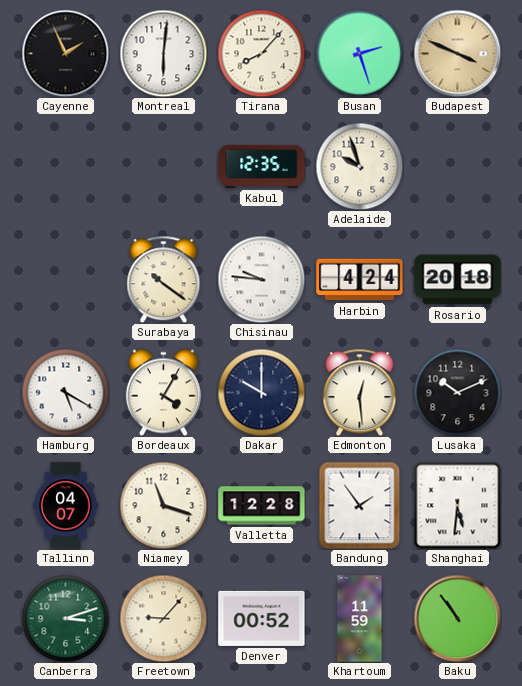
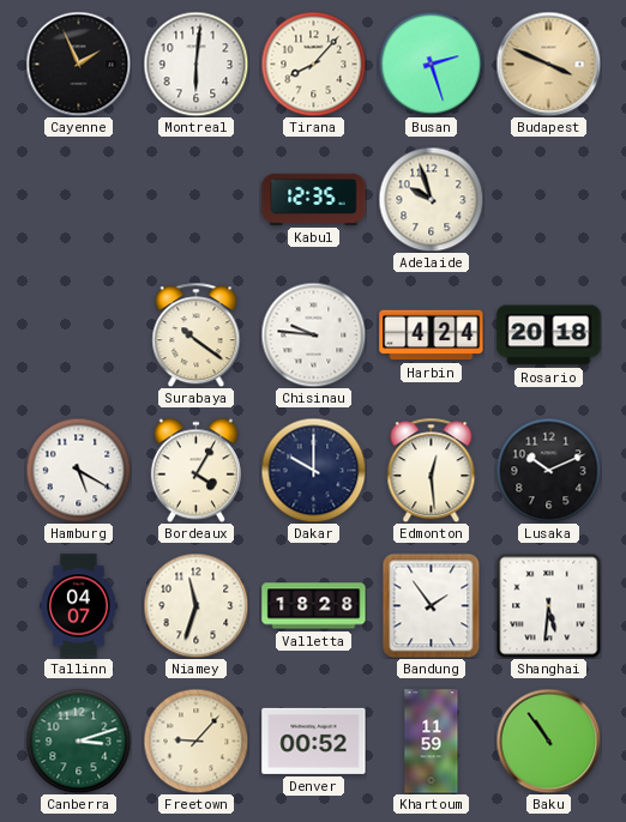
Niamey: 11:18 -> 11:33 (195, 605)
Valletta: 12:28 -> 18:28 (314, 606)
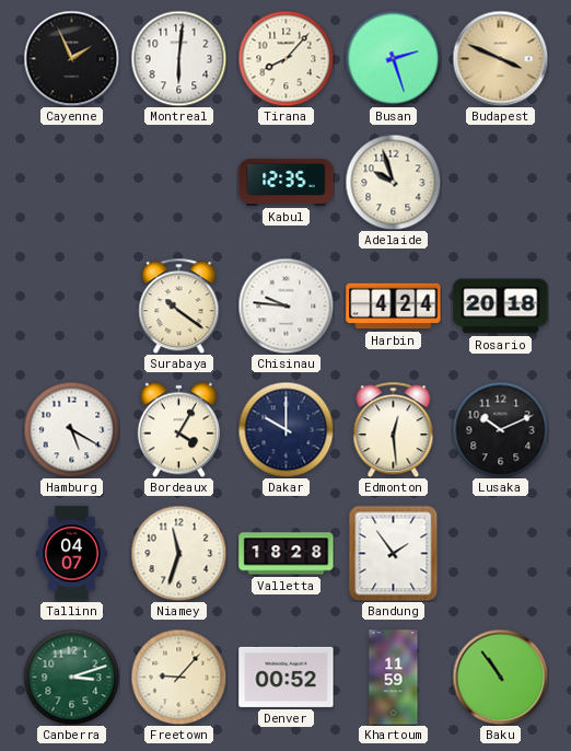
Shanghai: 5:31 -> none (548, 605)
